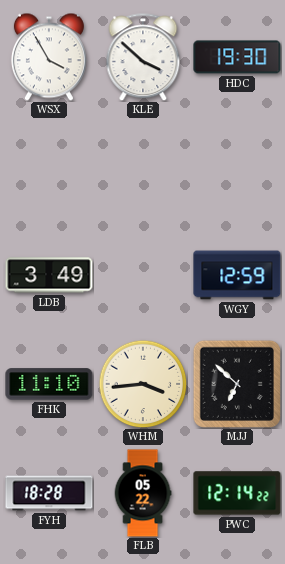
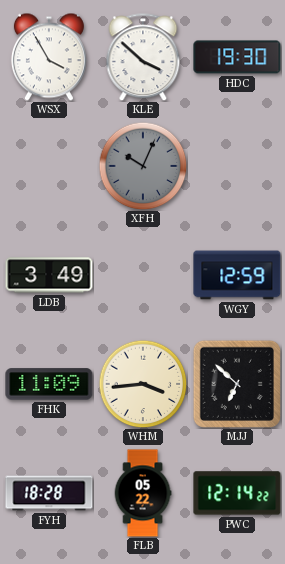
XFH: none -> 10:04 (143, 166)
FHK: 11:10 -> 11:09 (49, 384)
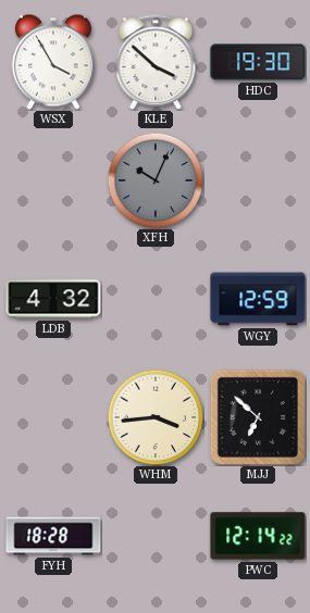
LDB: 3:49 -> 4:32 (53, 299)
FHK: 11:09 -> none (49, 384)
FLB: 05:22 -> none (143, 493)
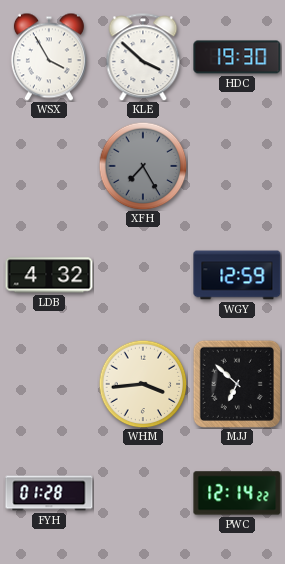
XFH: 10:04 -> 7:25 (143, 166)
FYH: 18:28 -> 01:28 (49, 493)
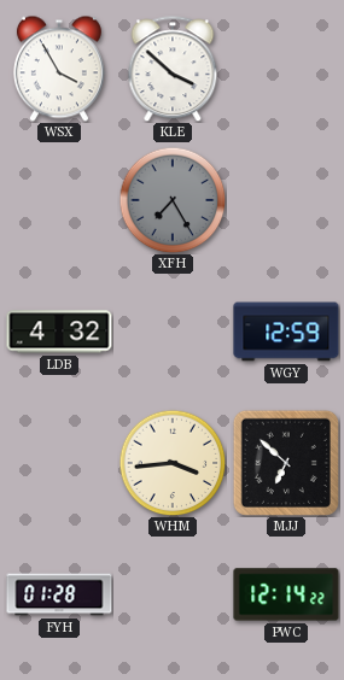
HDC: 19:30 -> none (237, 57)
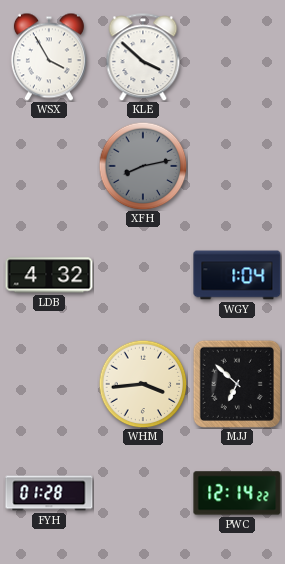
XFH: 7:25 -> 8:13 (143, 166)
WGY: 12:59 -> 1:04 (237, 275)
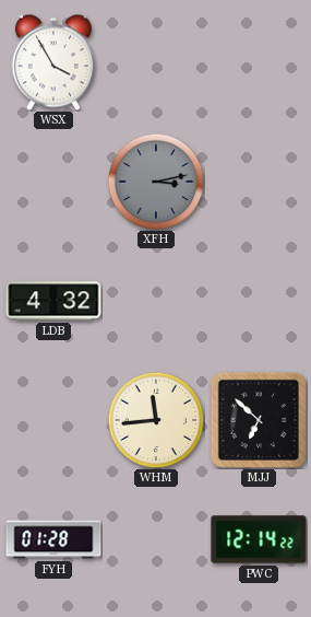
KLE: 3:52 -> none (143, 57)
XFH: 8:13 -> 3:13 (156, 182)
WGY: 1:04 -> none (237, 275)
WHM: 3:44 -> 11:44 (156, 420)
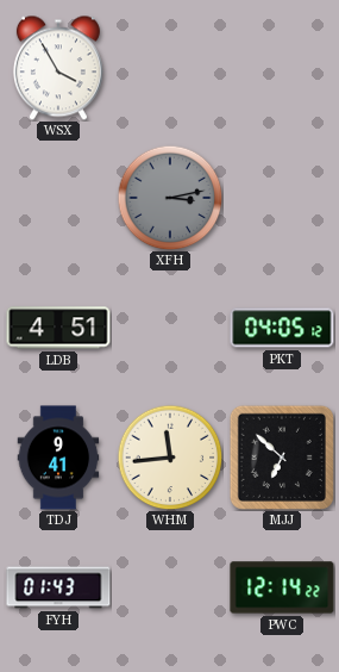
LDB: 4:32 -> 4:51 (58, 328)
PKT: none -> 04:05 (282, 328)
TDJ: none -> 9:41 (58, 458)
FYH: 01:28 -> 01:43 (58, 587)
